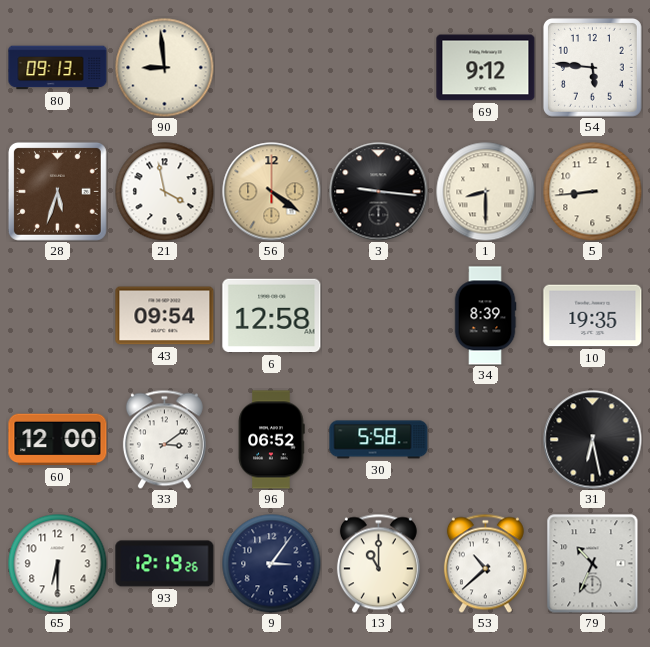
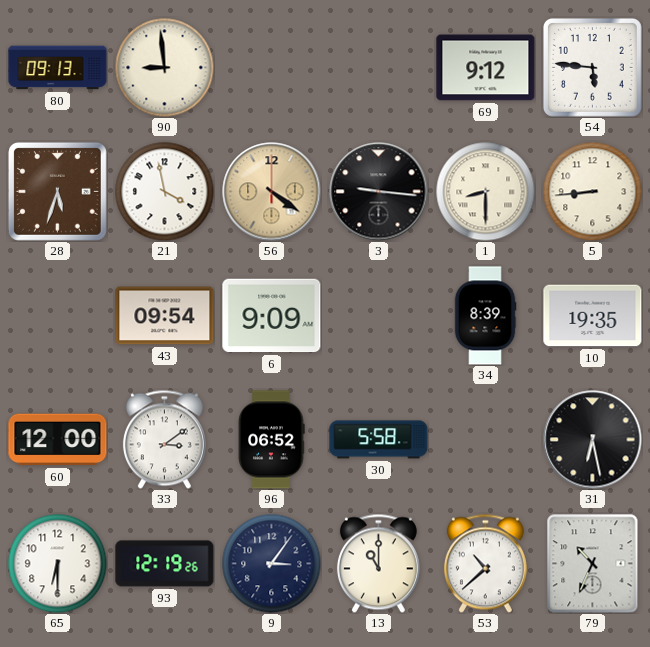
6: 12:58 -> 9:09 (272, 316)
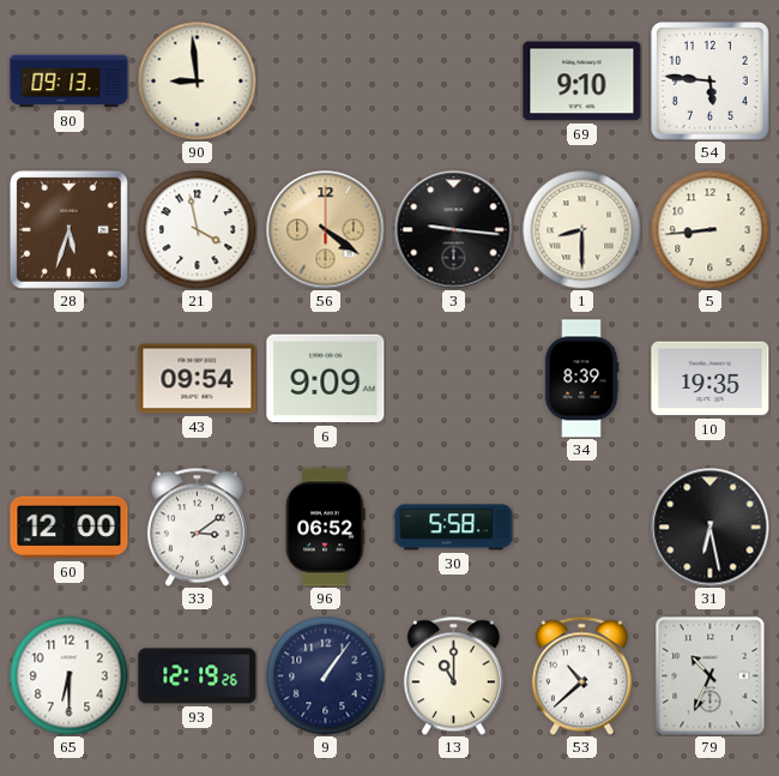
69: 9:12 -> 9:10 (582, 82)
9: 3:06 -> 1:06 (326, 676)
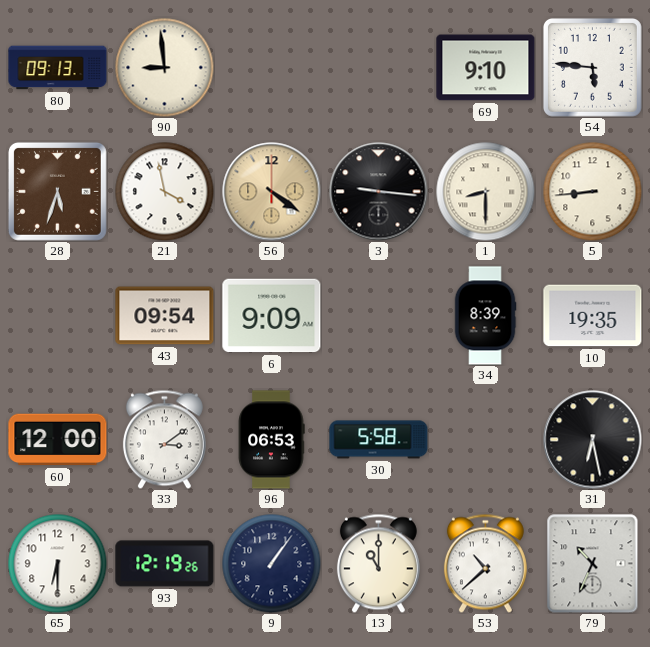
96: 06:52 -> 06:53 (271, 440)
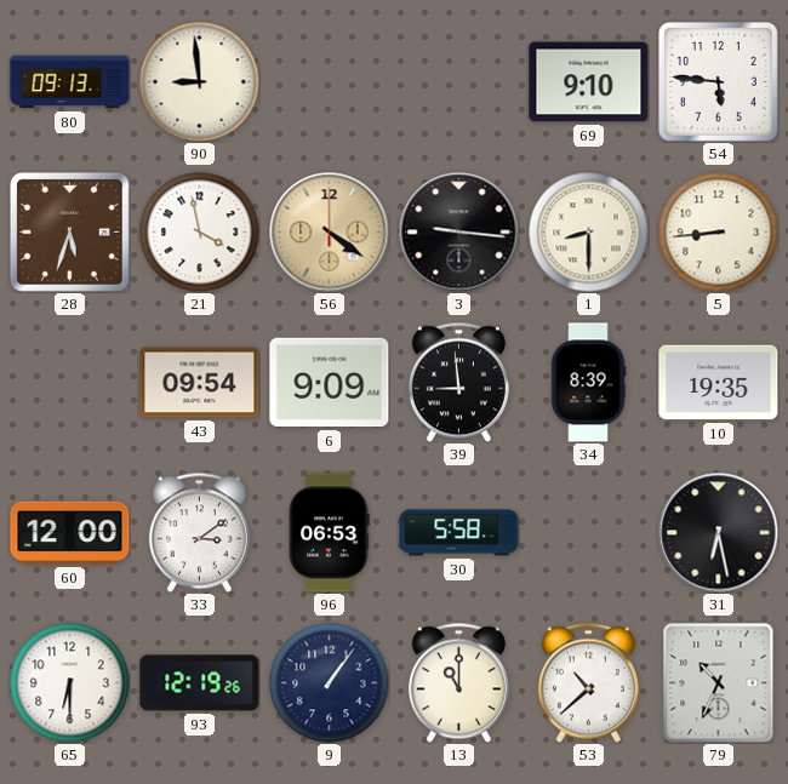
39: none -> 8:59 (458, 382)
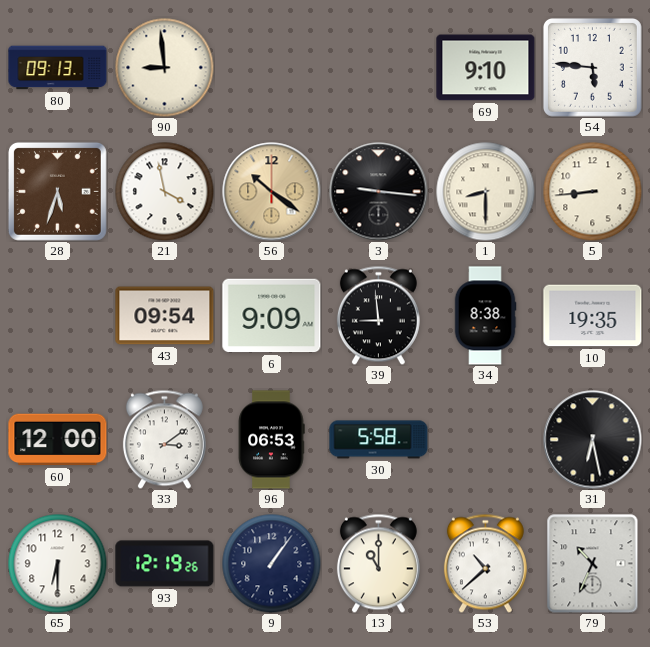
56: 4:21 -> 10:21 (272, 192)
34: 8:39 -> 8:38 (485, 316)
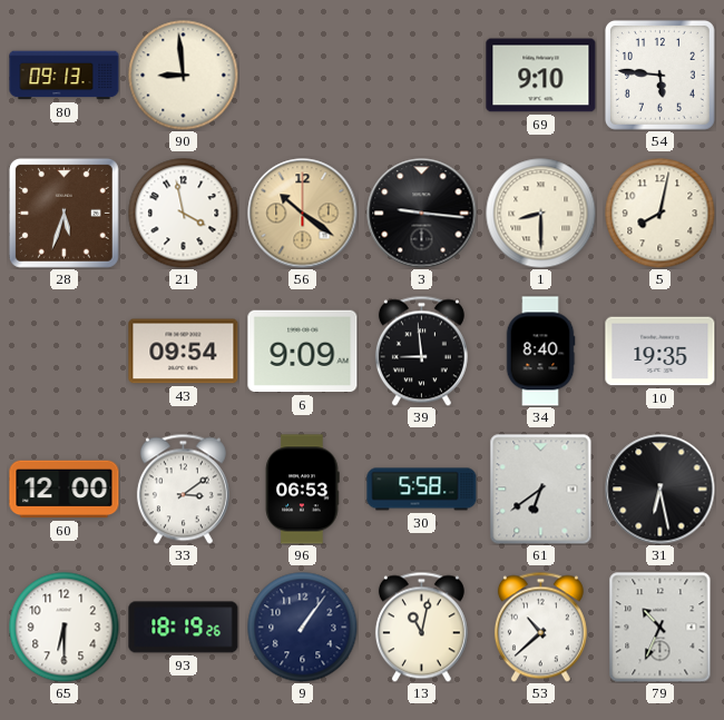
5: 8:44 -> 8:02 (661, 214)
34: 8:38 -> 8:40 (540, 352)
61: none -> 6:39 (541, 490)
93: 12:19 -> 18:19 (184, 628)
13: 11:00 -> 11:02 (421, 627)
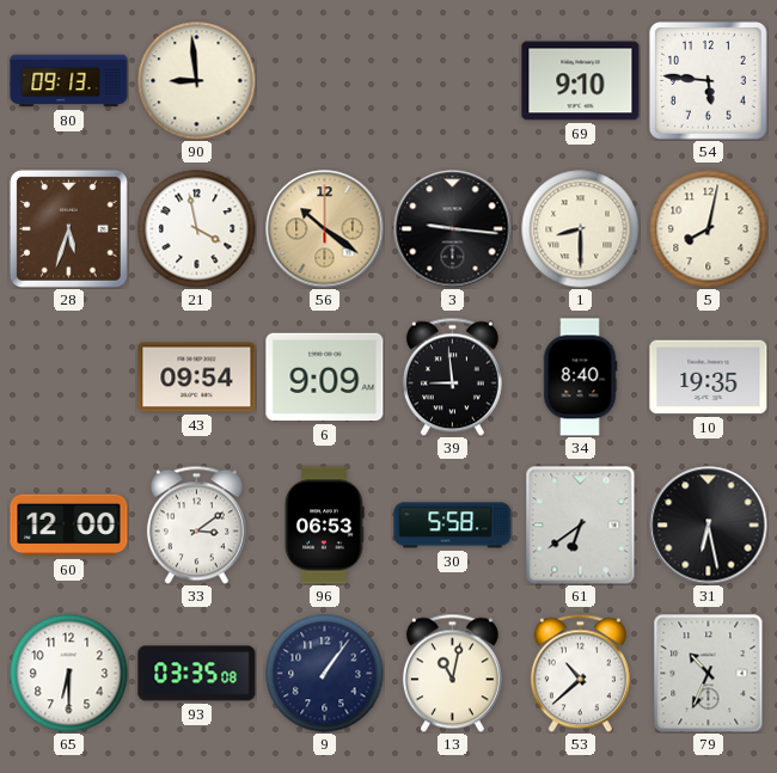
93: 18:19 -> 03:35 (197, 674)
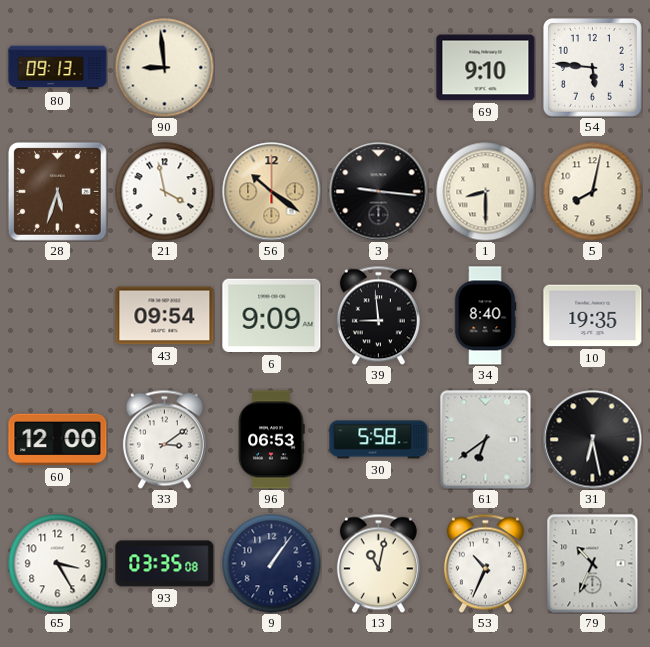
65: 6:30 -> 3:25 (58, 564)
53: 10:38 -> 10:34 (485, 563)
